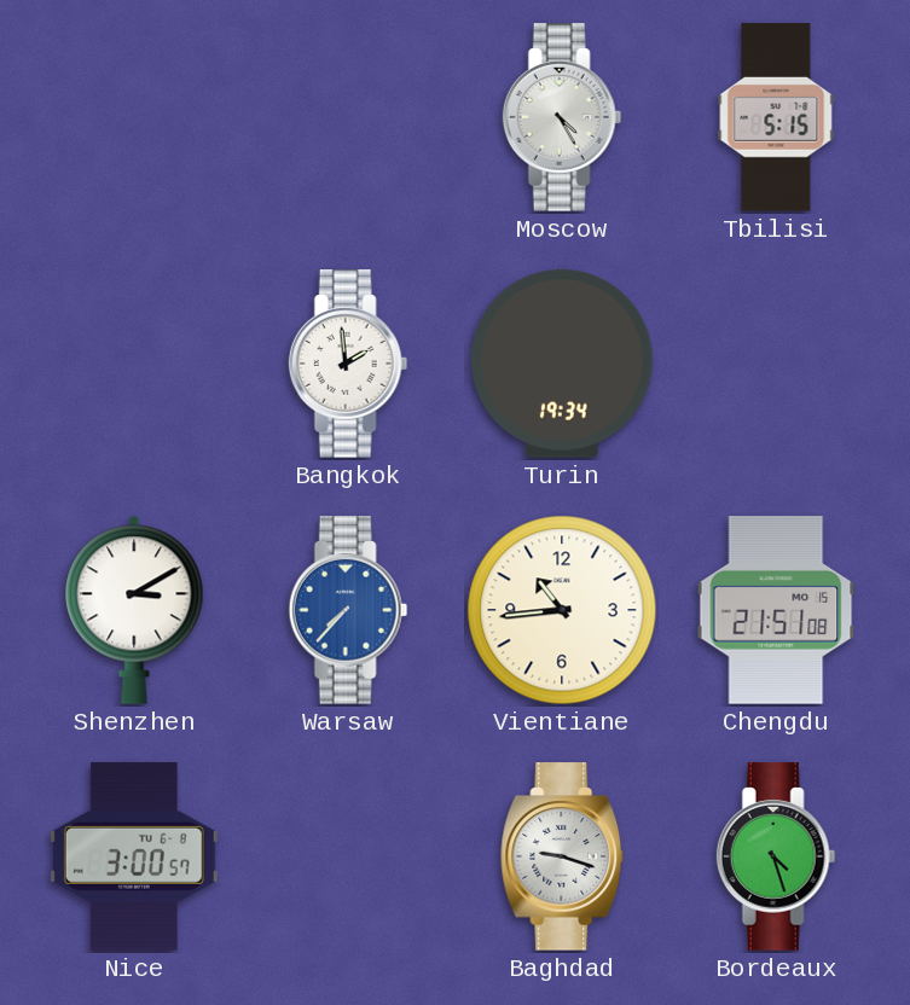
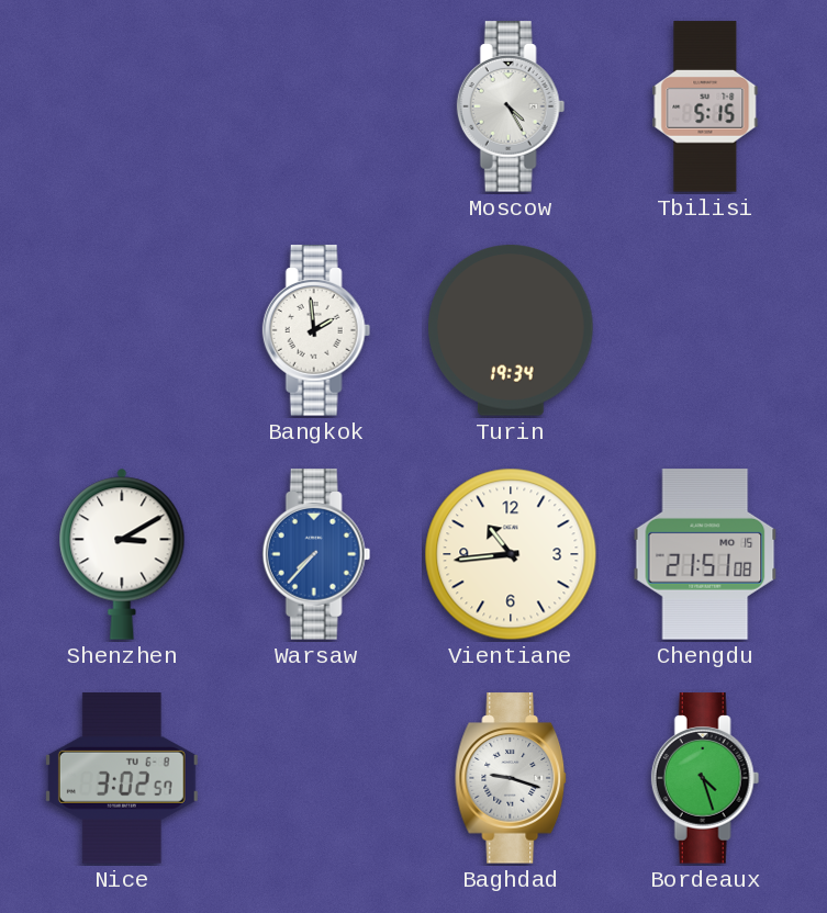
Nice: 3:00 -> 3:02 (122, 778)
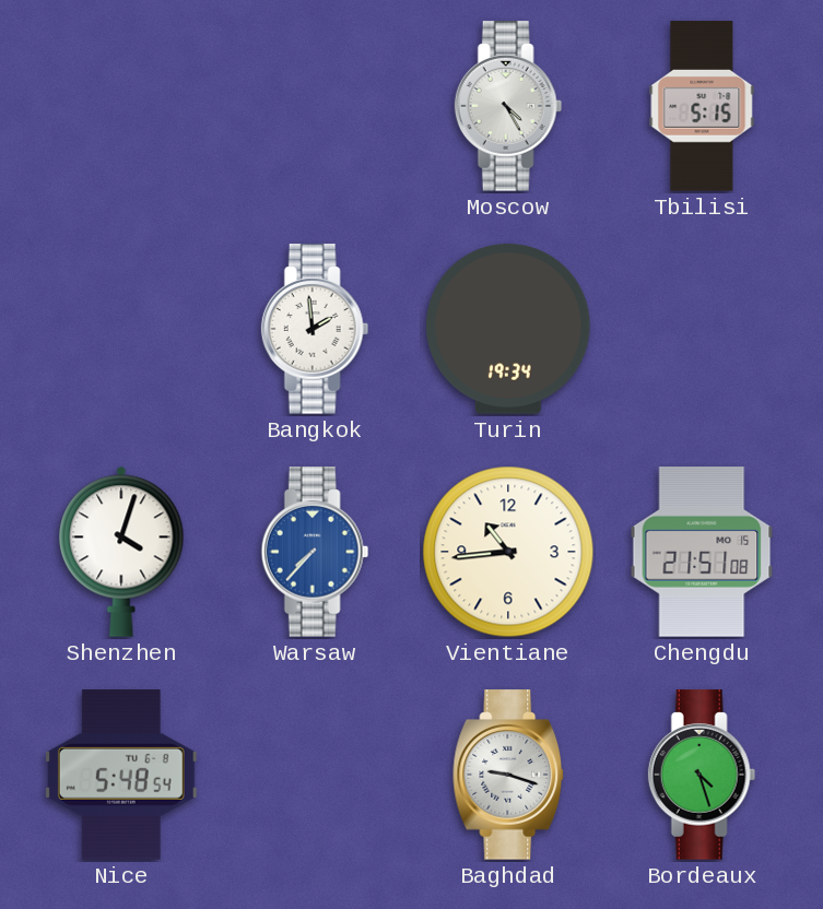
Shenzhen: 3:10 -> 4:03 (121, 552)
Nice: 3:02 -> 5:48 (121, 775)
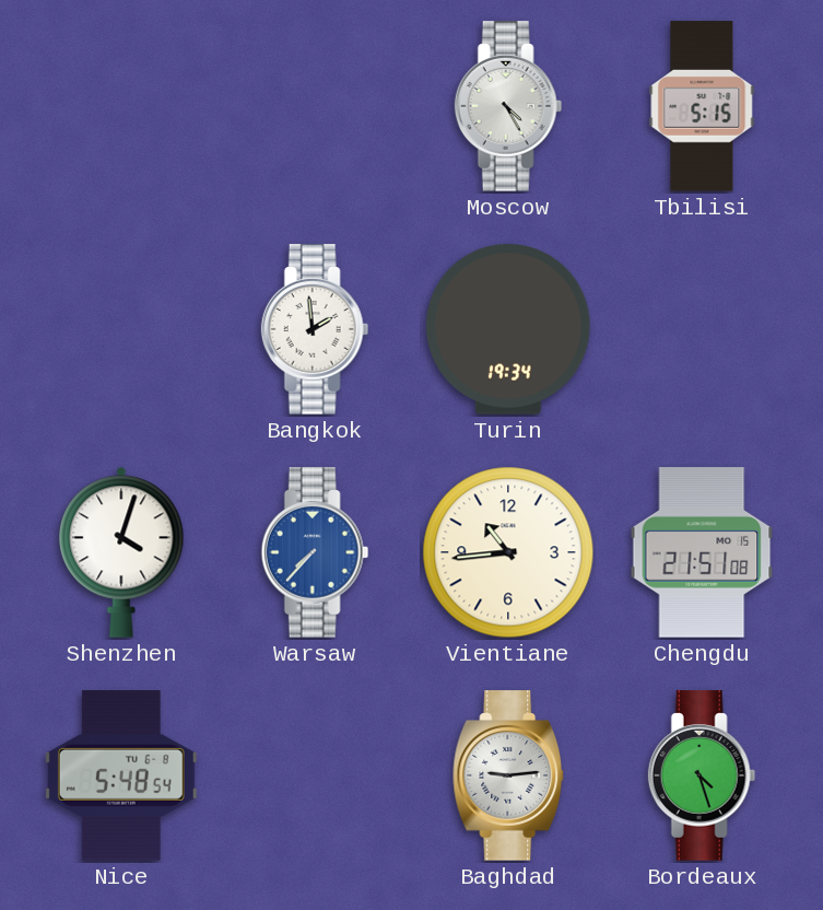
Baghdad: 9:18 -> 9:14 (509, 775)
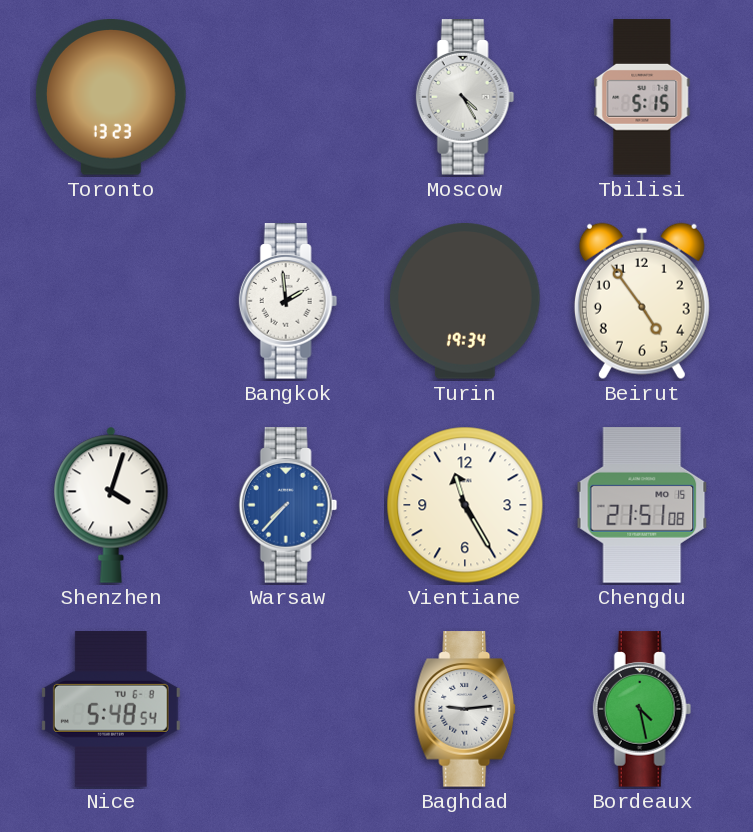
Toronto: none -> 13:23 (111, 97)
Beirut: none -> 4:54 (642, 301)
Vientiane: 10:44 -> 11:25 (465, 505)
Bordeaux: 4:27 -> 4:28 (642, 709)
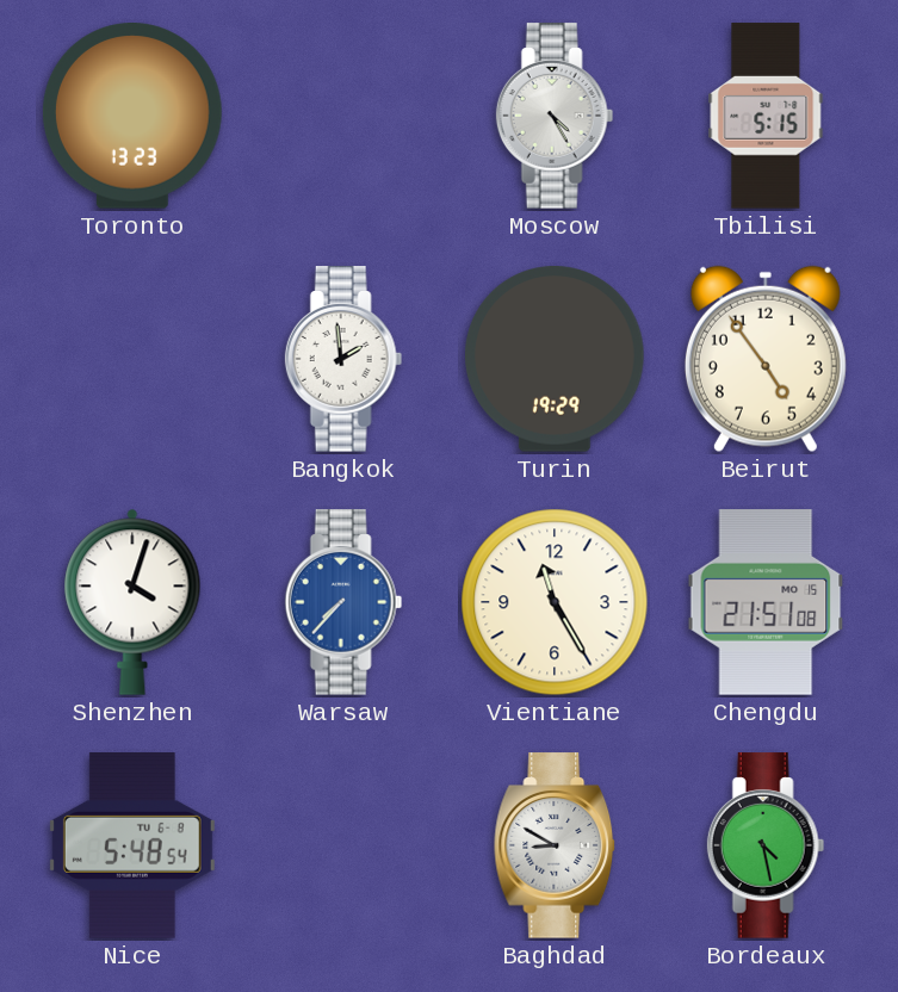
Turin: 19:34 -> 19:29 (555, 359)
Baghdad: 9:14 -> 8:50 (556, 845)
